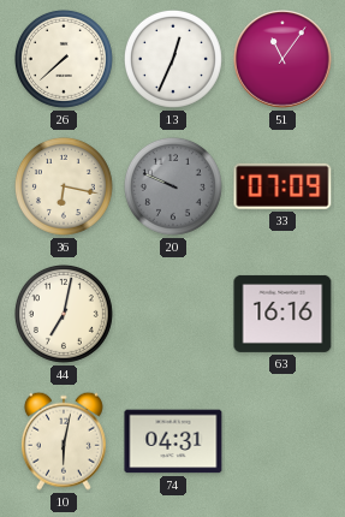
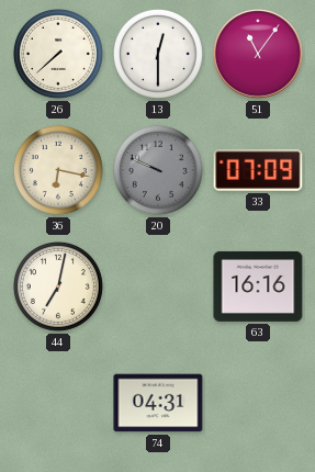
13: 12:34 -> 12:30 (158, 54)
10: 6:02 -> none (64, 441)
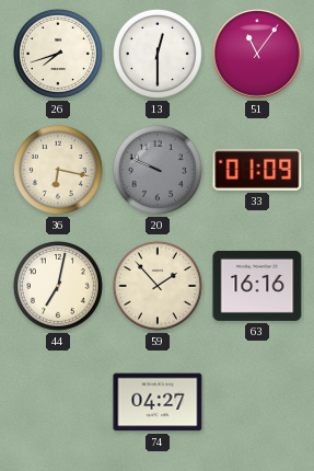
26: 7:38 -> 7:42 (58, 54)
33: 07:09 -> 01:09 (257, 170)
59: none -> 1:53 (158, 286)
74: 04:31 -> 04:27 (158, 402)
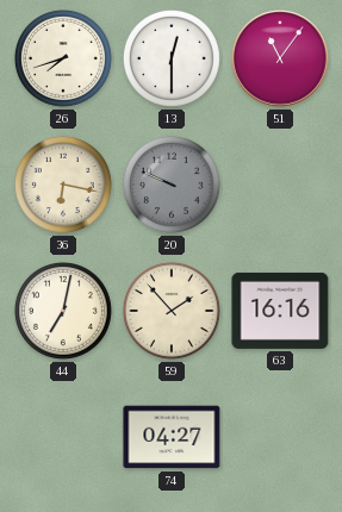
33: 01:09 -> none (257, 170)
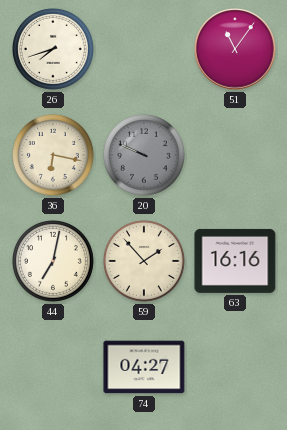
13: 12:30 -> none (172, 58)
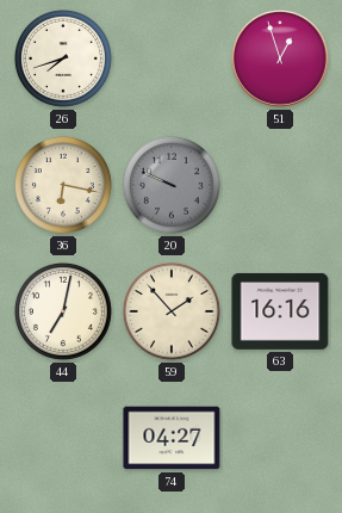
51: 11:06 -> 12:57 (280, 58)
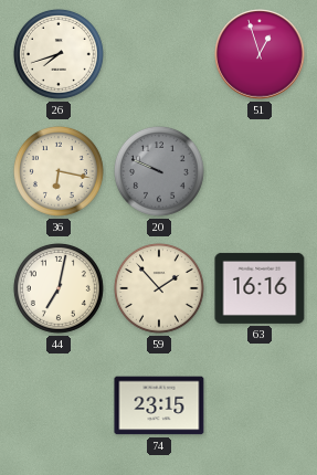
74: 04:27 -> 23:15 (159, 405)
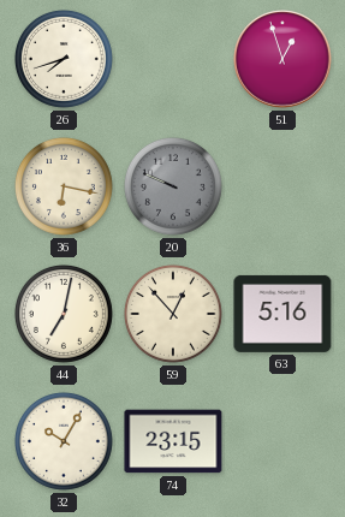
59: 1:53 -> 12:53 (173, 314)
63: 16:16 -> 5:16 (282, 314)
32: none -> 10:05 (64, 441)
